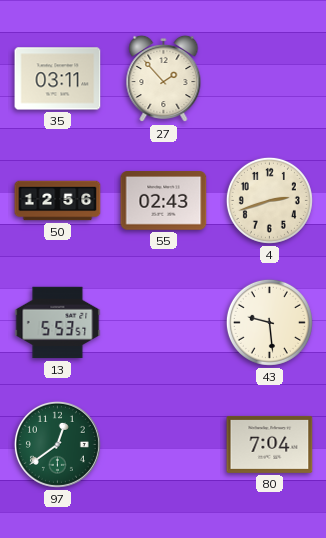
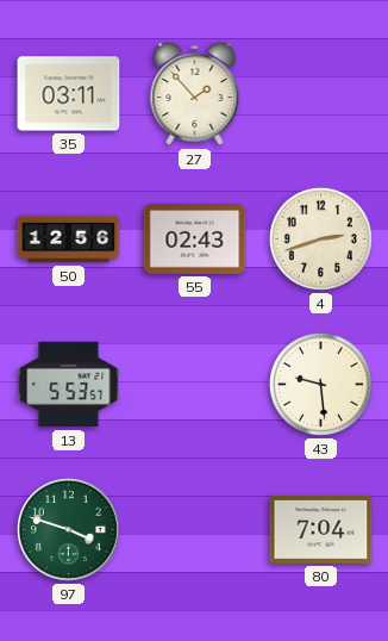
97: 12:39 -> 3:48 (68, 529)
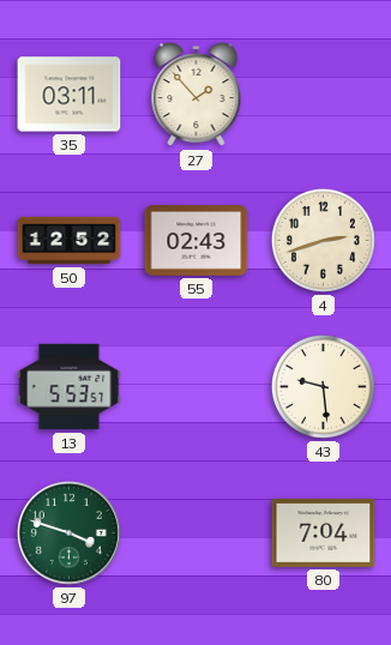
50: 12:56 -> 12:52 (70, 241)
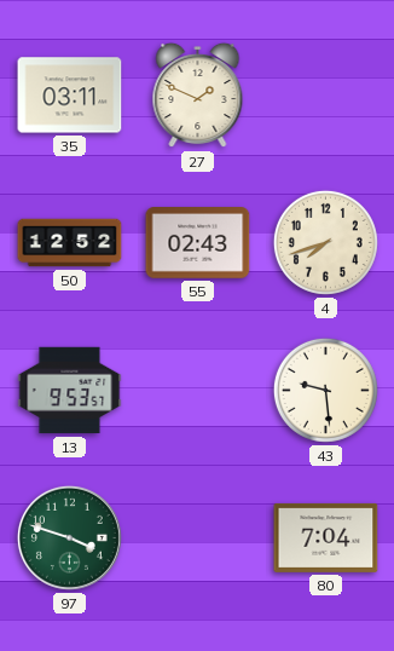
27: 1:53 -> 1:49 (198, 96)
4: 2:42 -> 7:42 (325, 242)
13: 5:53 -> 9:53 (70, 391)
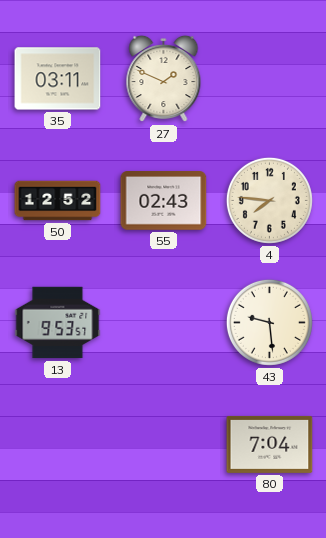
4: 7:42 -> 7:46 (269, 200)
97: 3:48 -> none (69, 537)
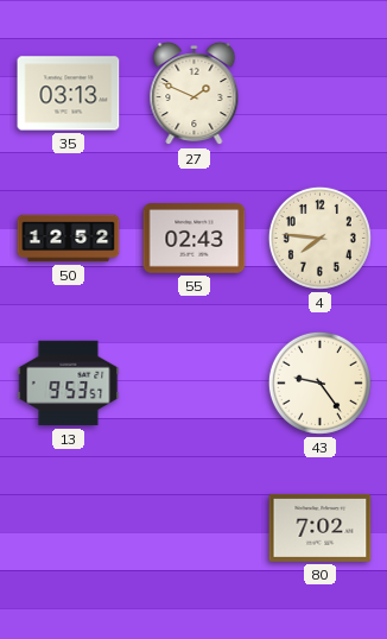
35: 03:11 -> 03:13 (69, 94)
43: 9:29 -> 9:24 (319, 382)
80: 7:04 -> 7:02 (321, 527)
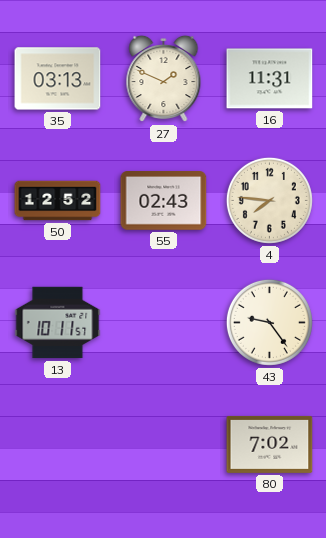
16: none -> 11:31 (270, 79)
13: 9:53 -> 10:11 (58, 323)
